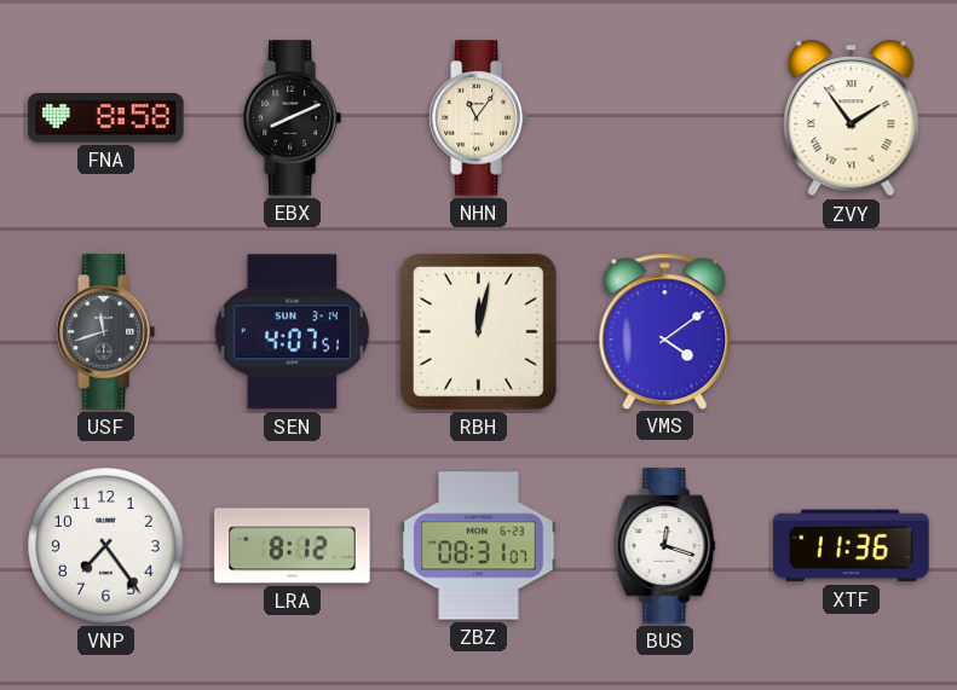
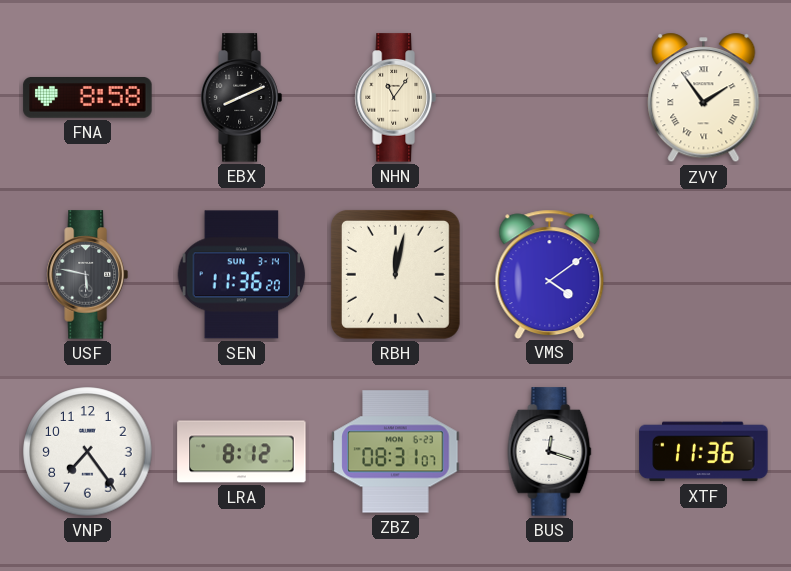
USF: 11:42 -> 5:47 (87, 275)
SEN: 4:07 -> 11:36 (242, 275)
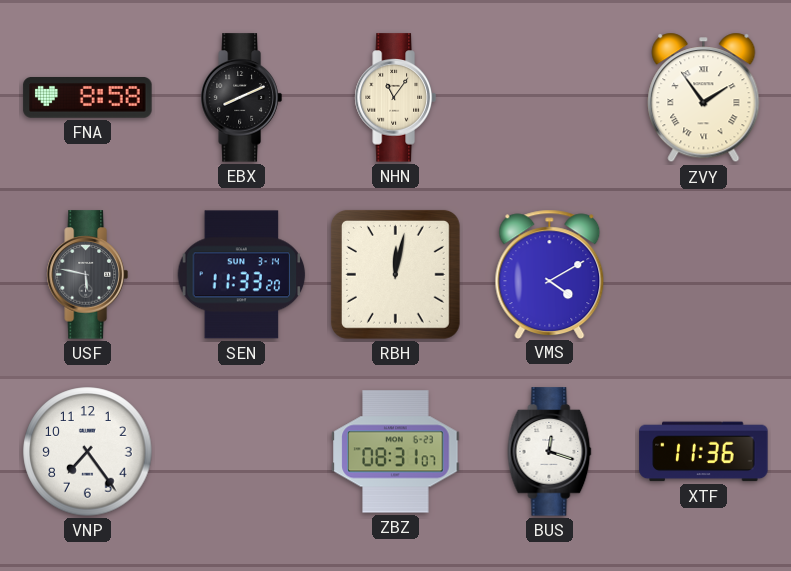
SEN: 11:36 -> 11:33 (242, 275)
VMS: 4:09 -> 4:10 (550, 274)
LRA: 8:12 -> none (242, 452)
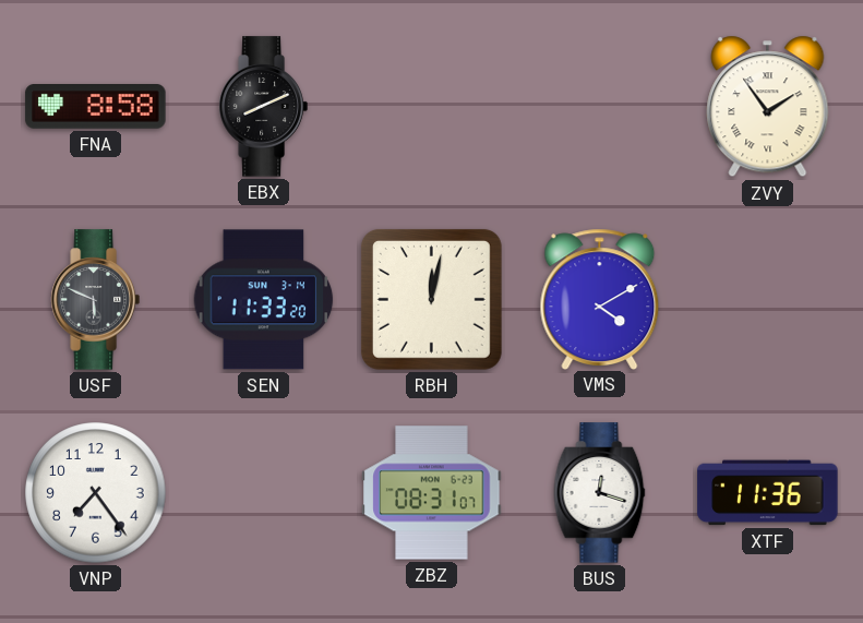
NHN: 11:06 -> none (395, 98)
USF: 5:47 -> 5:49 (95, 300)
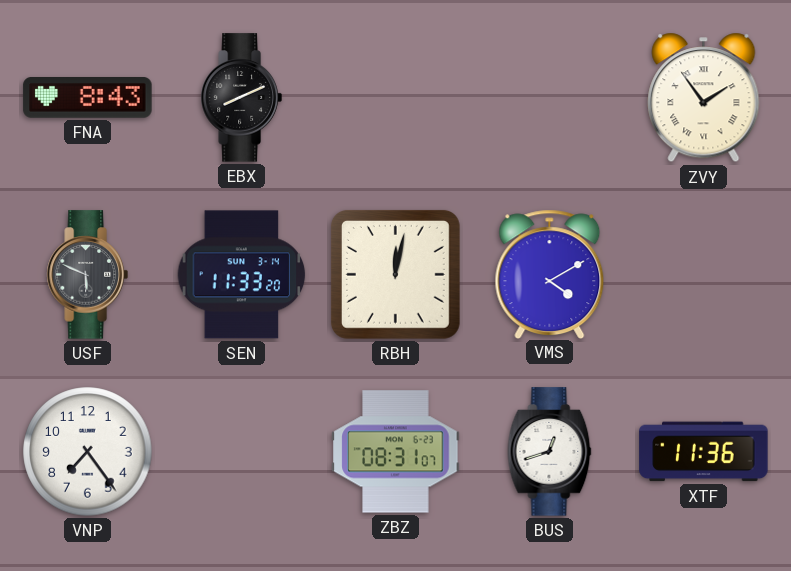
FNA: 8:58 -> 8:43 (88, 98)
BUS: 12:18 -> 12:42 (550, 452)
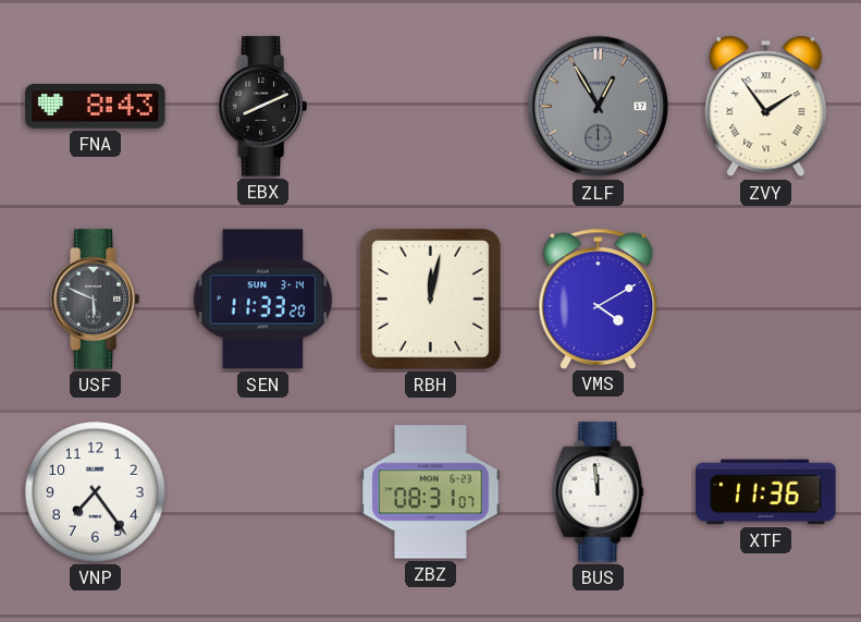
ZLF: none -> 12:55 (599, 107)
BUS: 12:42 -> 11:59 (599, 492)
